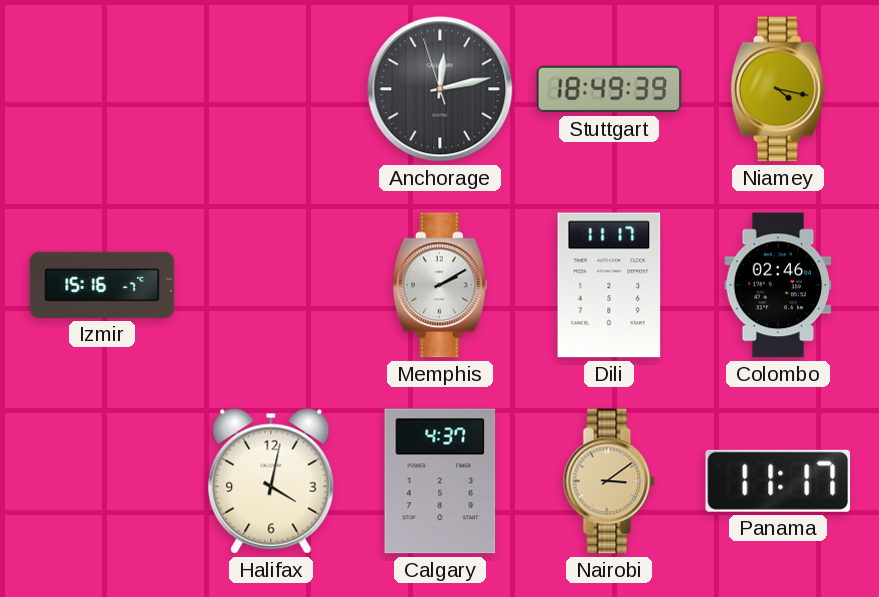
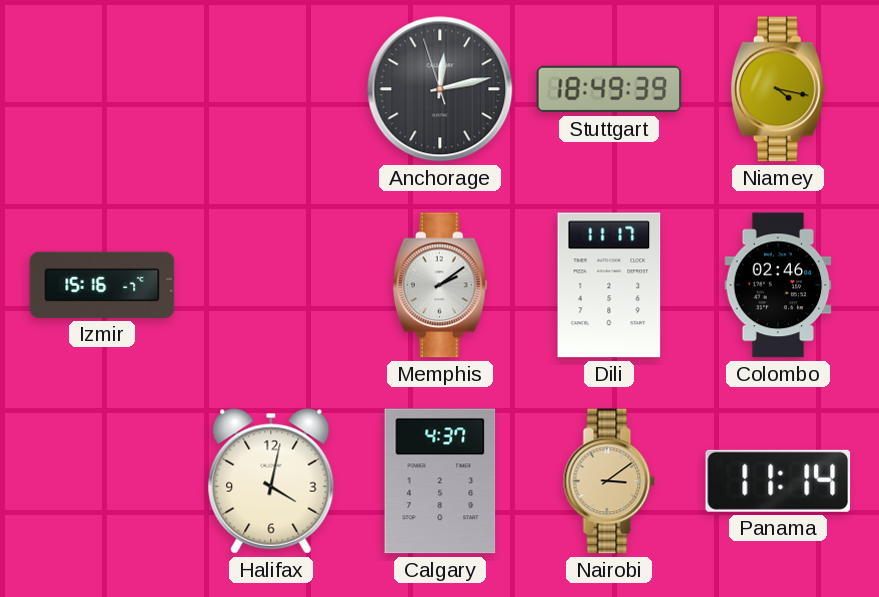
Memphis: 2:10 -> 2:09 (440, 285)
Panama: 11:17 -> 11:14 (778, 481)
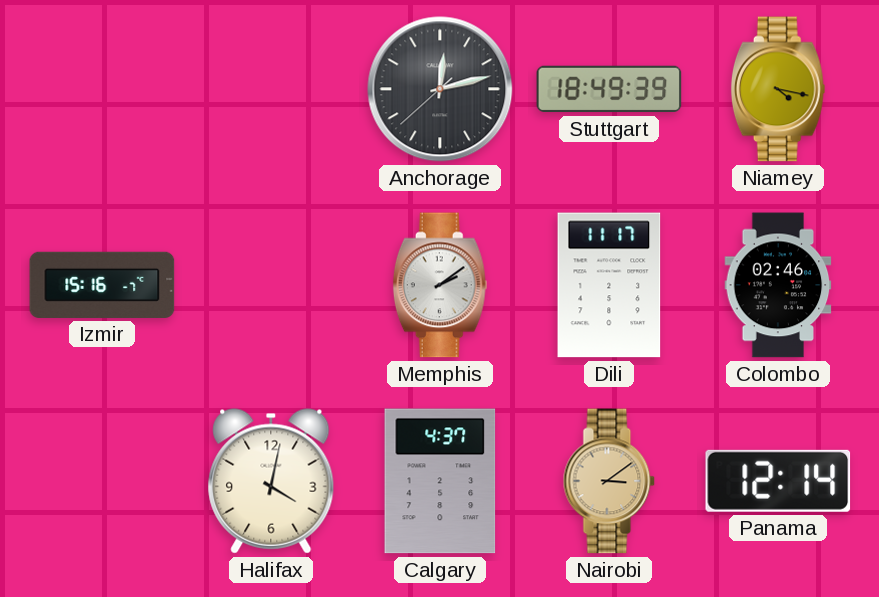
Anchorage: 12:12:57 -> 12:12:38 (440, 89)
Panama: 11:14 -> 12:14 (778, 481)
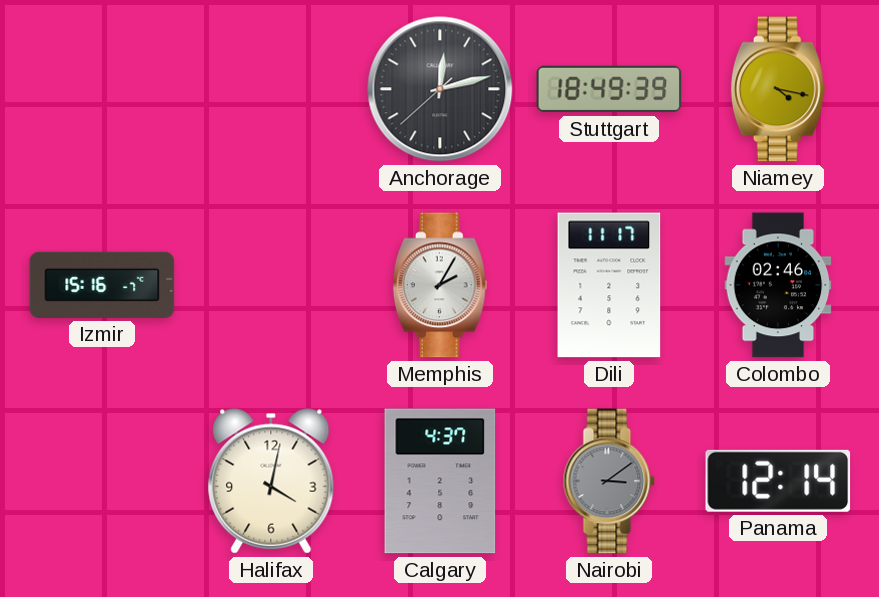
Memphis: 2:09 -> 2:05 (440, 285)
Nairobi dial: champagne -> grey (609, 481)
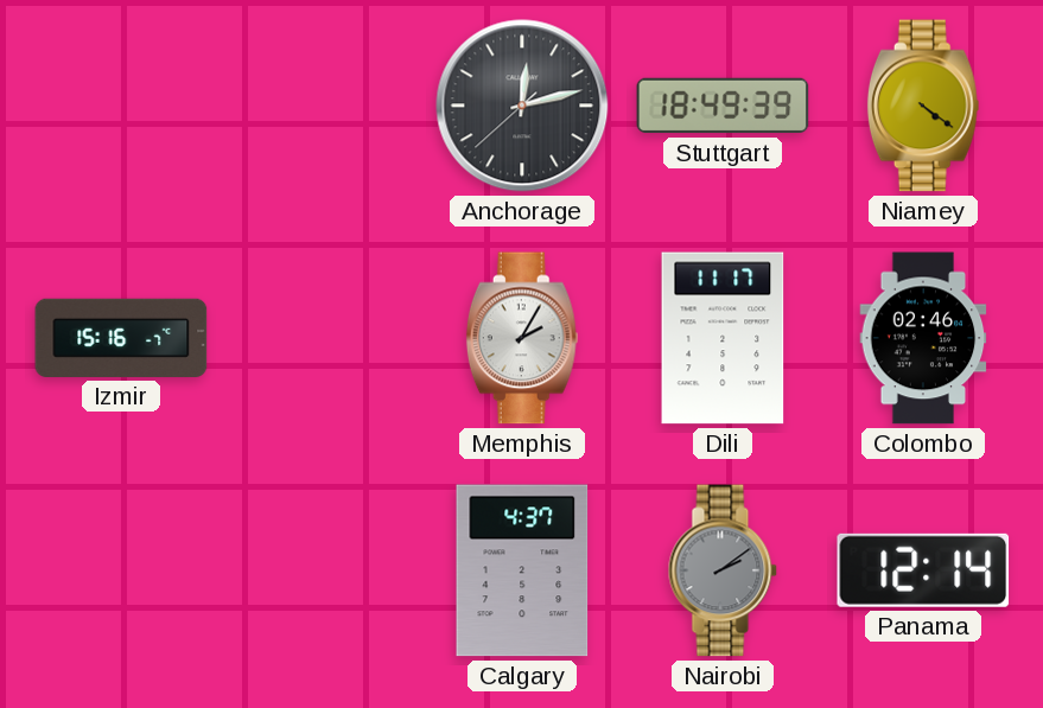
Niamey: 4:17 -> 4:21 (923, 106)
Halifax: 4:02 -> none (271, 481)
Nairobi: 3:09 -> 2:09 (723, 570)
